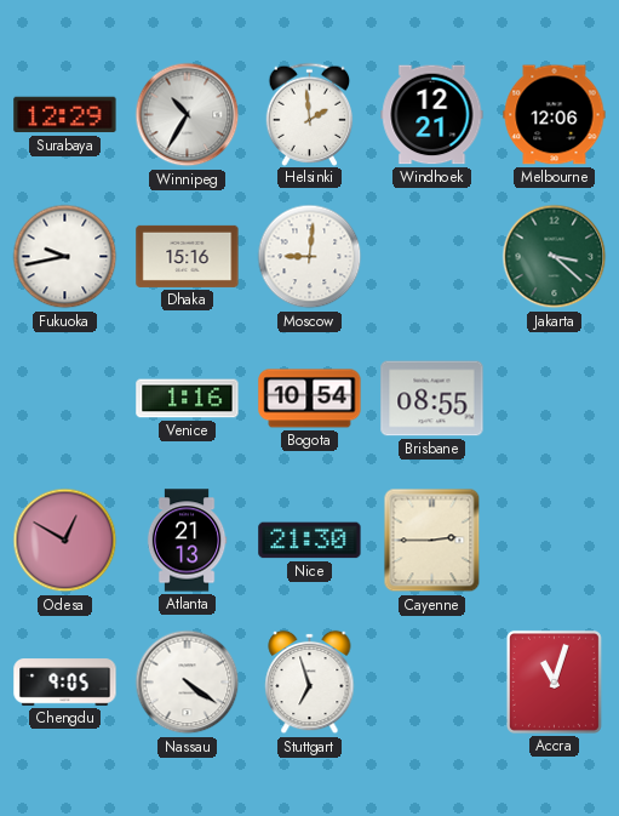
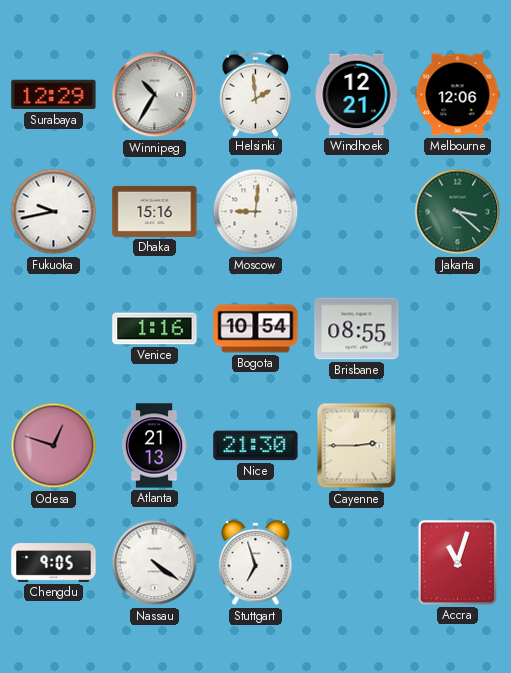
Odesa: 12:50 -> 12:48 (54, 446)
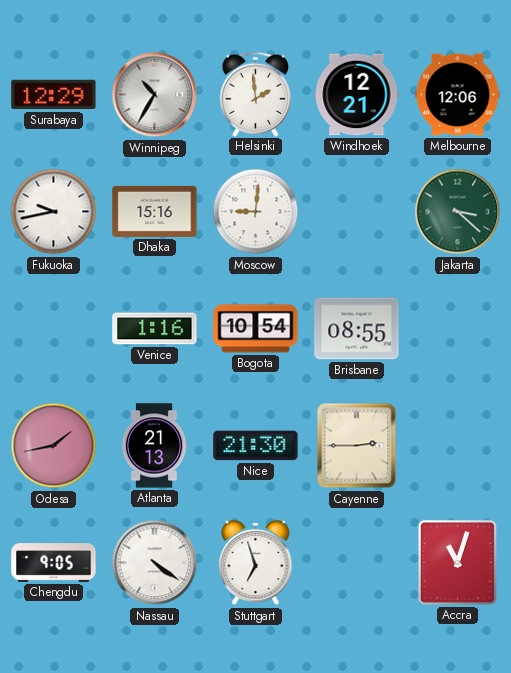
Odesa: 12:48 -> 1:43 (54, 446)
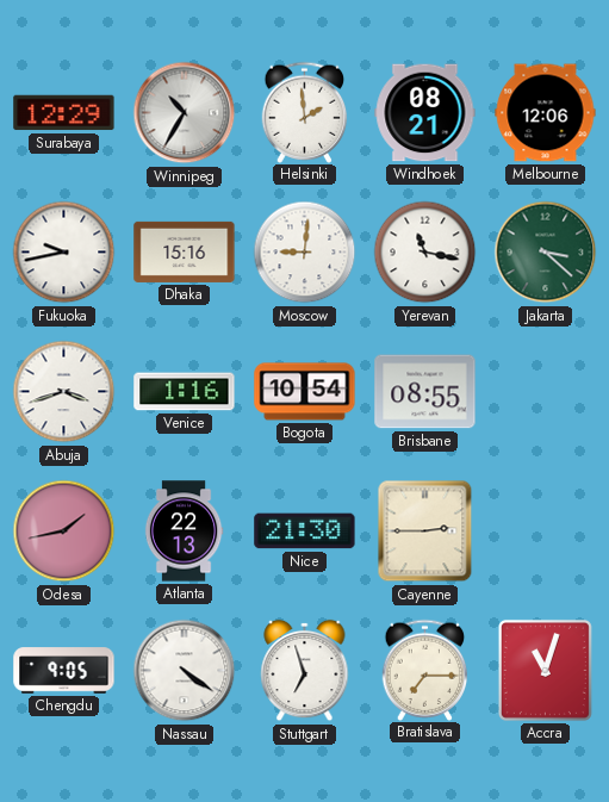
Windhoek: 12:21 -> 08:21 (425, 113)
Yerevan: none -> 11:17 (425, 253)
Abuja: none -> 3:42 (64, 392)
Atlanta: 21:13 -> 22:13 (184, 531)
Bratislava: none -> 7:15 (425, 670)
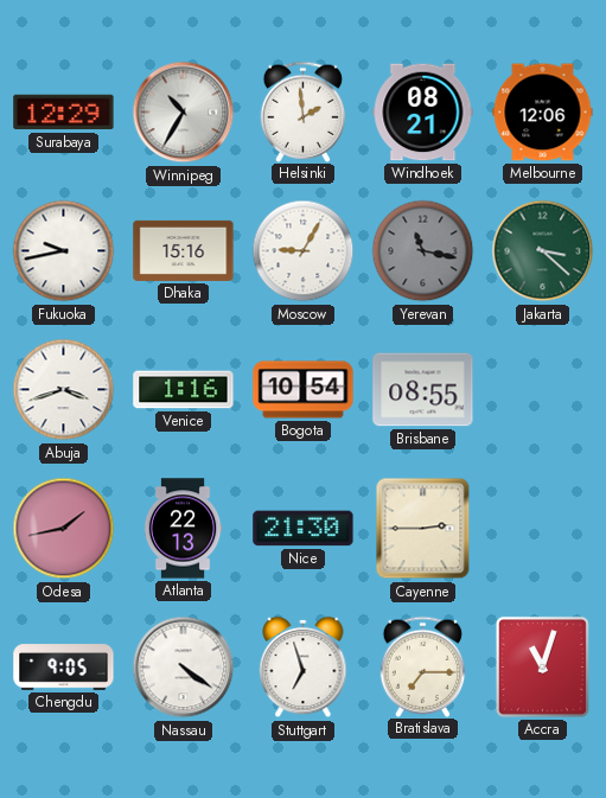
Moscow: 9:01 -> 9:05 (304, 251)
Yerevan dial: white -> grey (423, 251)
